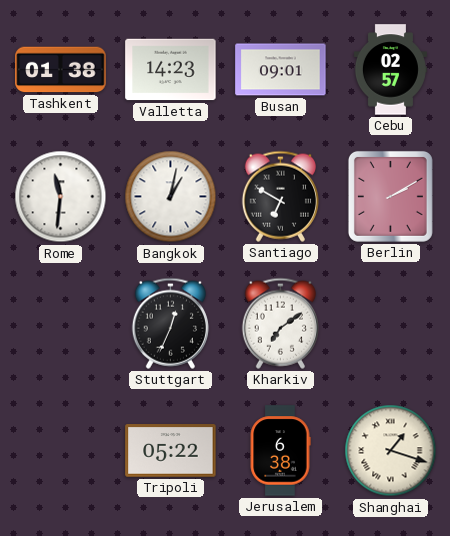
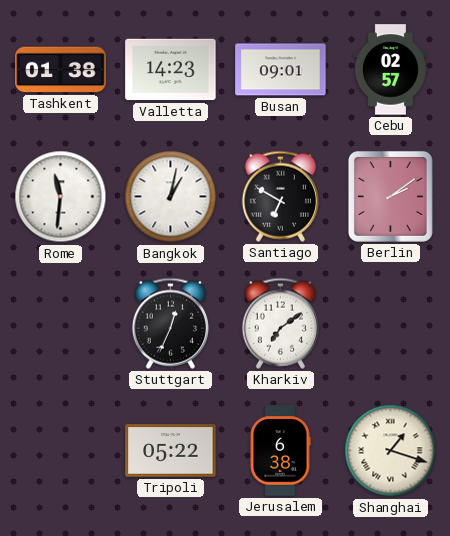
Berlin: 2:10 -> 2:09 (390, 196)
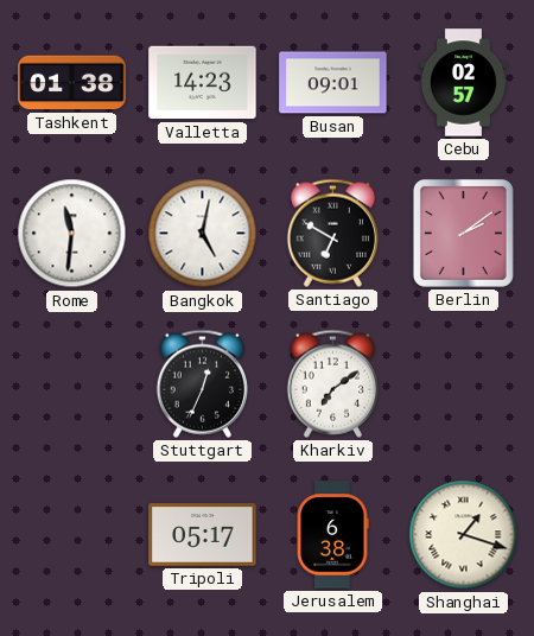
Bangkok: 1:02 -> 5:02 (203, 234)
Tripoli: 05:22 -> 05:17 (203, 535)
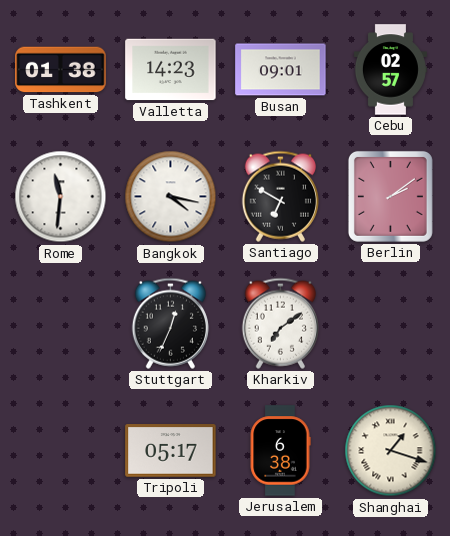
Bangkok: 5:02 -> 4:17 (171, 197)
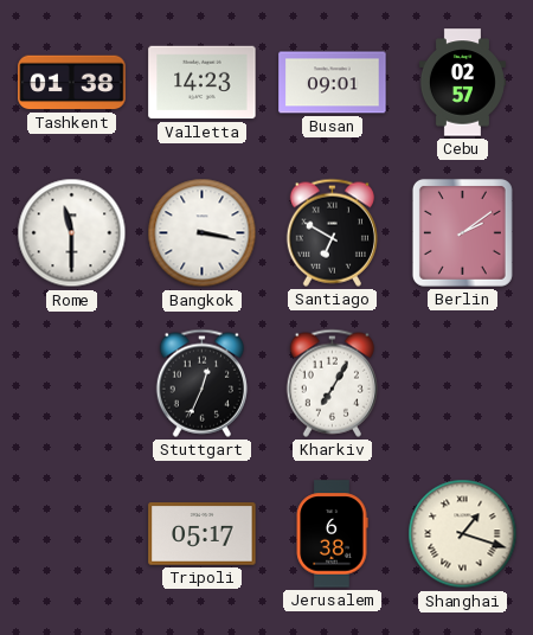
Rome: 11:31 -> 11:30 (72, 233)
Bangkok: 4:17 -> 3:17 (203, 233)
Kharkiv: 7:09 -> 7:05 (332, 383)
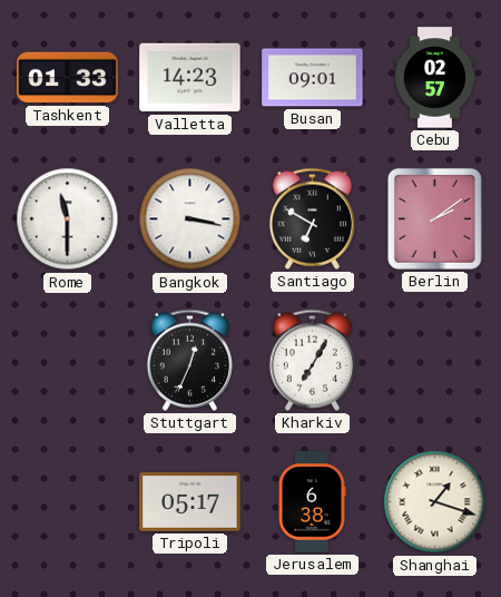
Tashkent: 01:38 -> 01:33 (68, 78)
